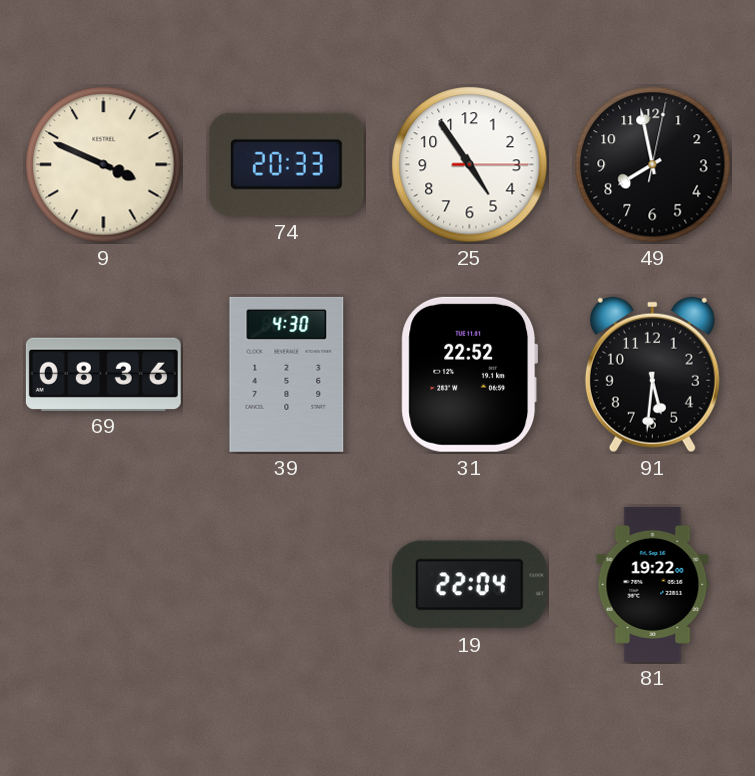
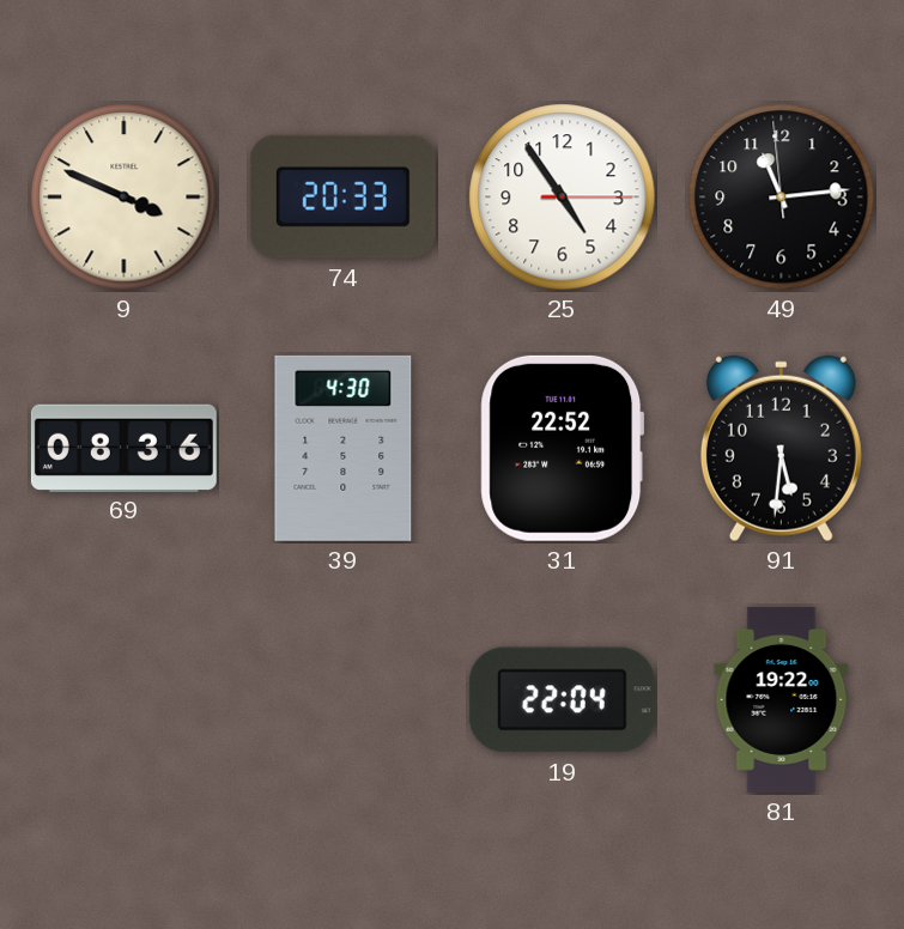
49: 7:58 -> 11:13 (782, 198)
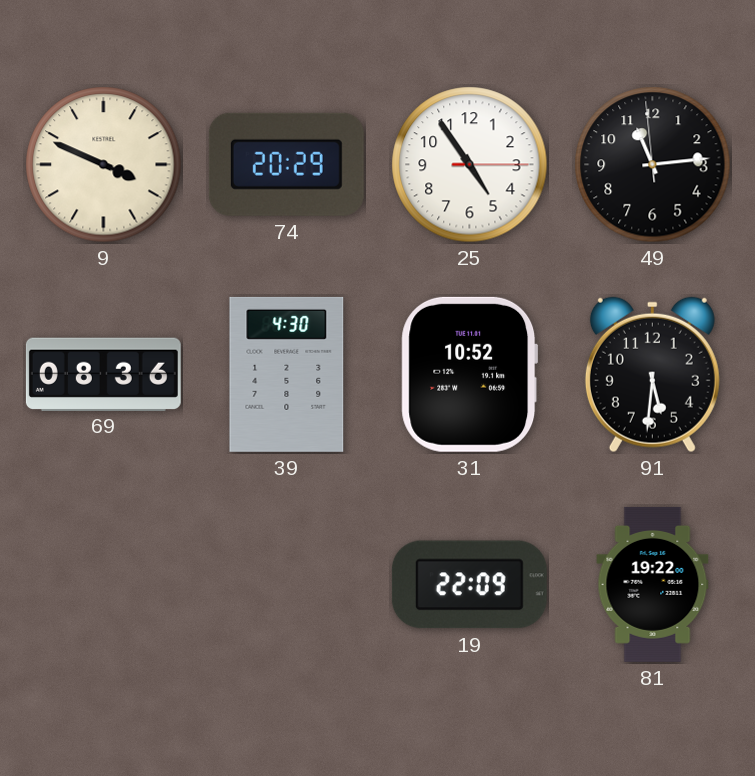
74: 20:33 -> 20:29 (286, 164)
31: 22:52 -> 10:52 (470, 374)
19: 22:04 -> 22:09 (469, 585)
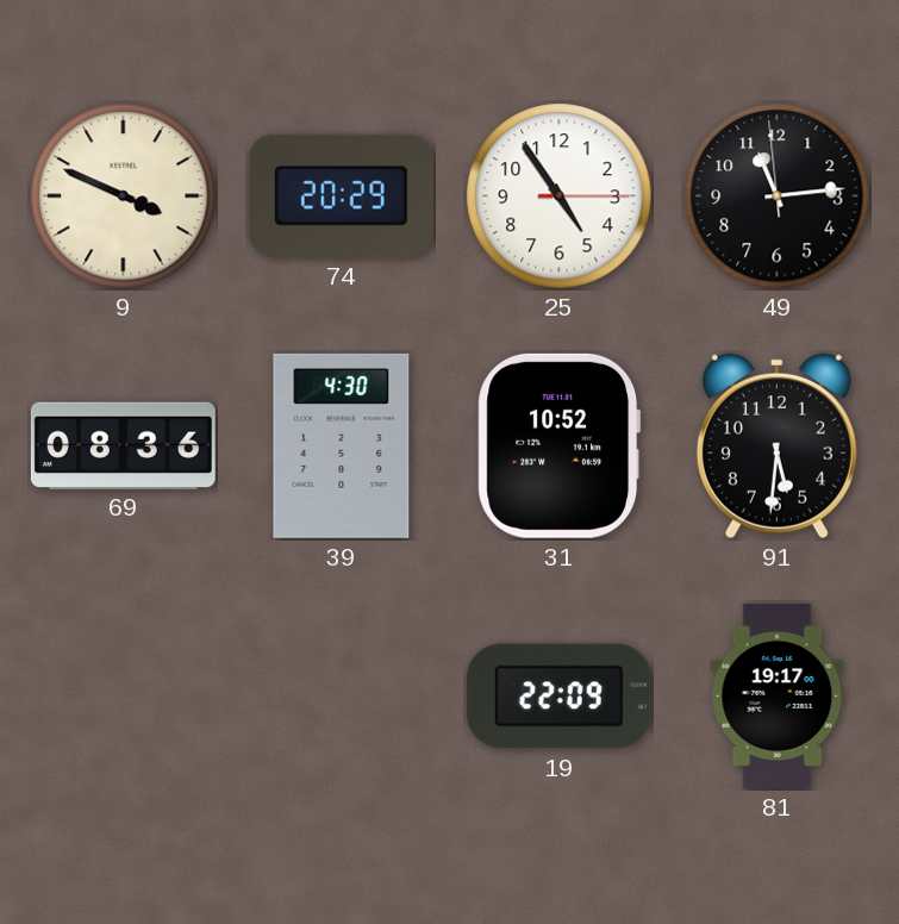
81: 19:22 -> 19:17 (778, 695)
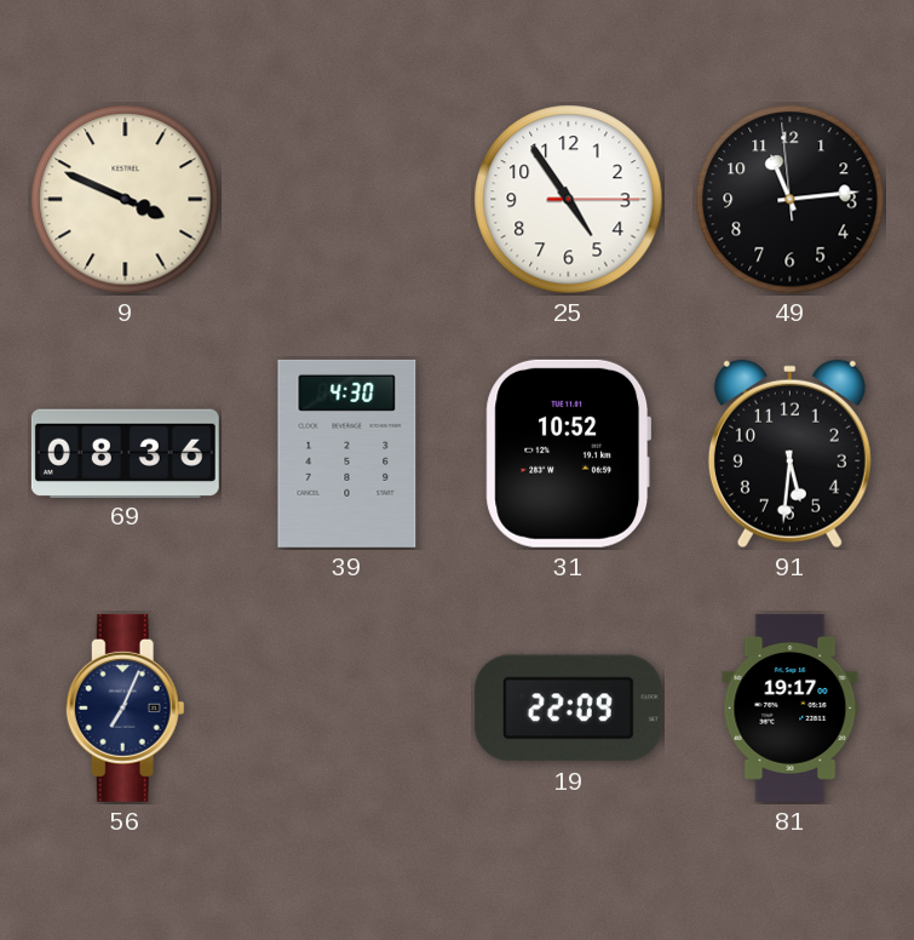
74: 20:29 -> none (341, 195)
56: none -> 7:04 (125, 707)
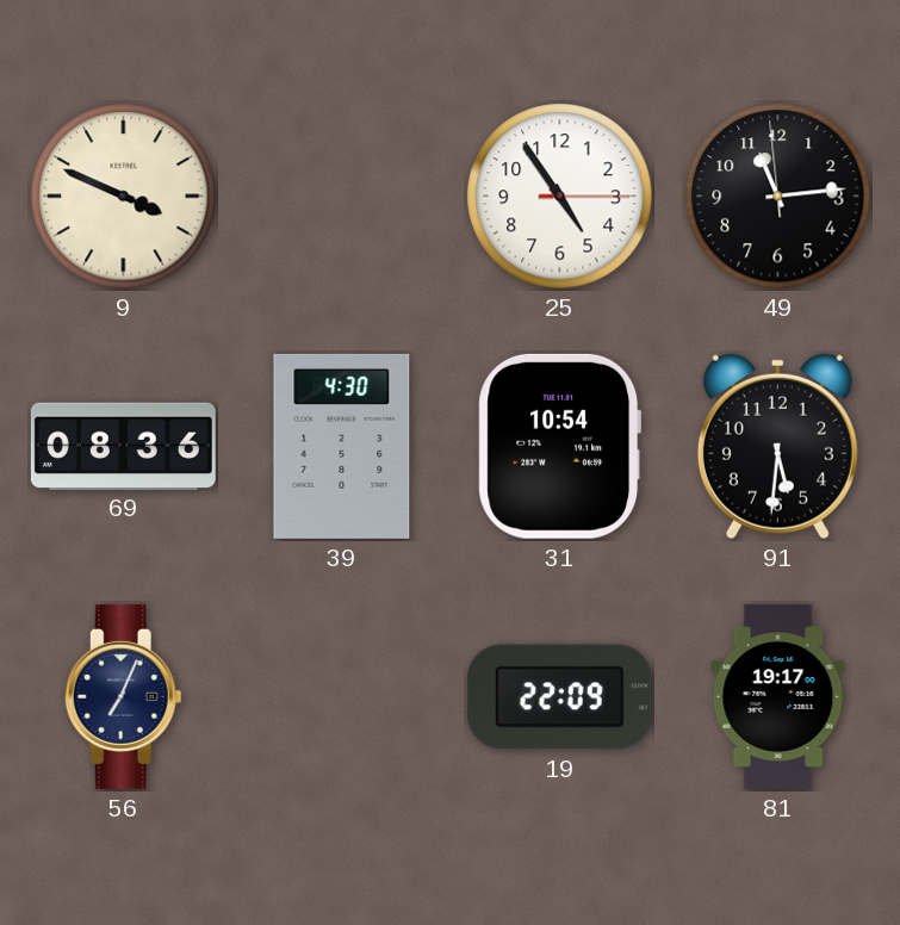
31: 10:52 -> 10:54 (560, 446)
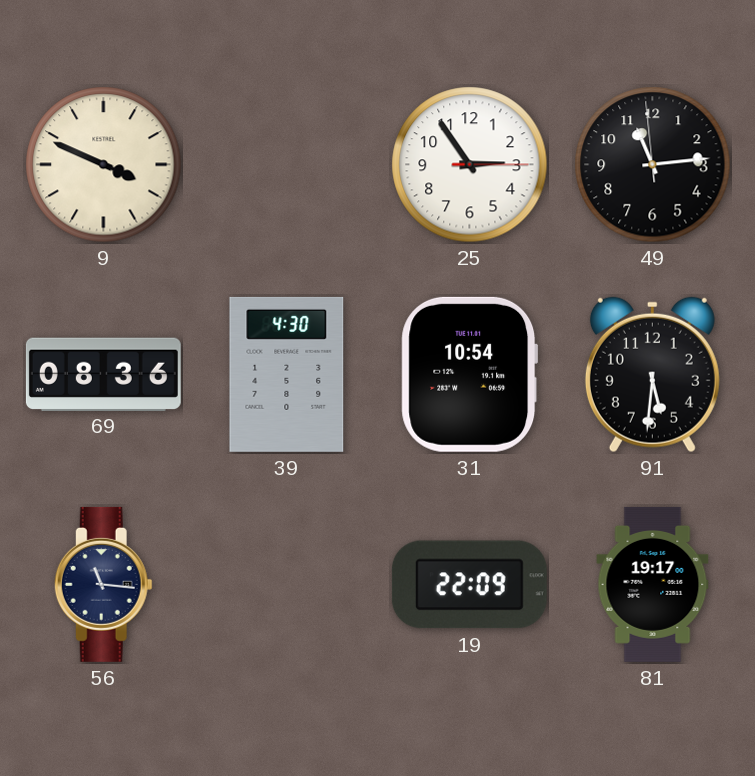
25: 4:54 -> 2:54 (470, 165)
56: 7:04 -> 11:16 (103, 584)
